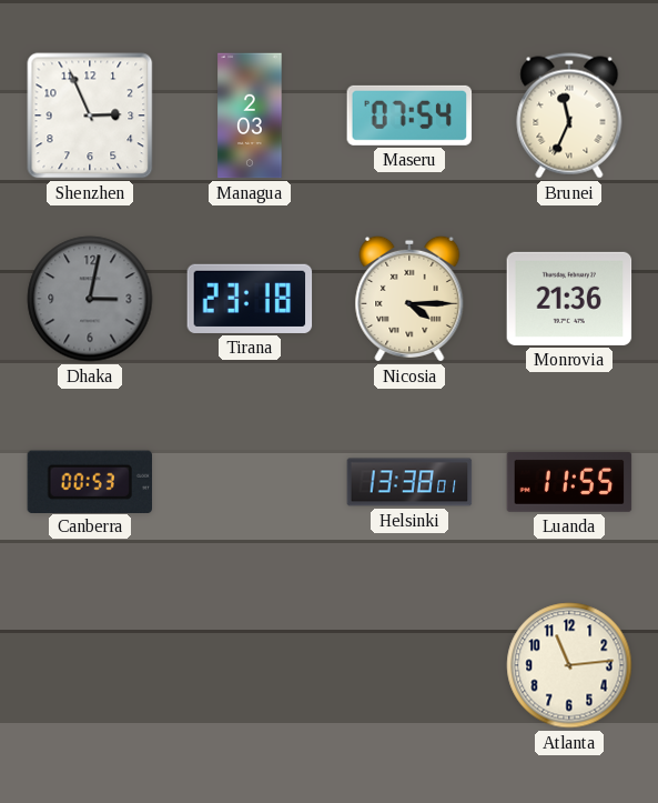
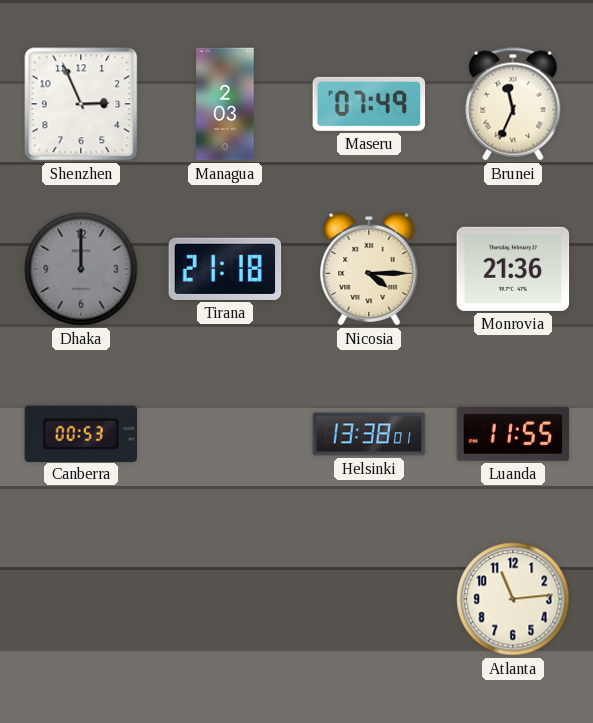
Maseru: 07:54 -> 07:49 (369, 104)
Dhaka: 3:02 -> 12:00 (81, 269)
Tirana: 23:18 -> 21:18 (225, 269)
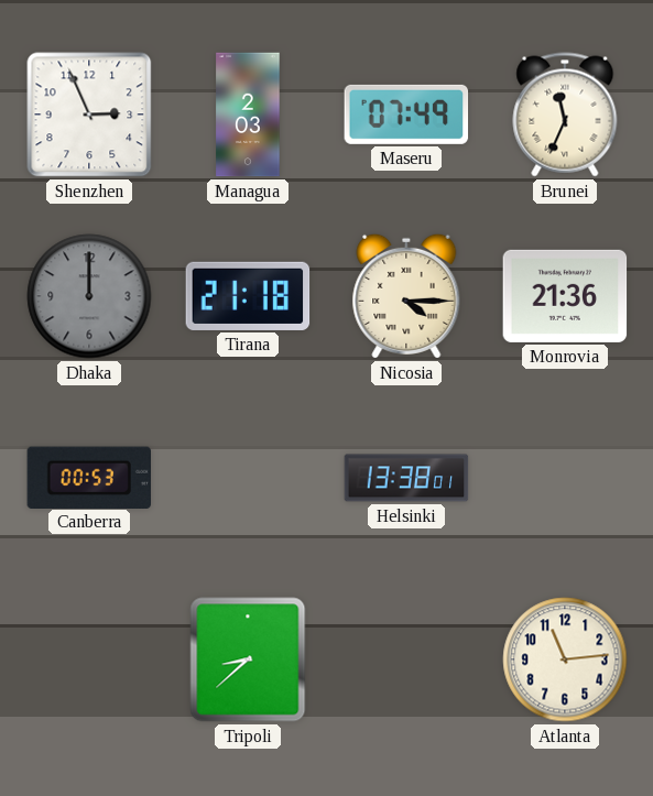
Luanda: 11:55 -> none (513, 434)
Tripoli: none -> 8:38 (248, 659)
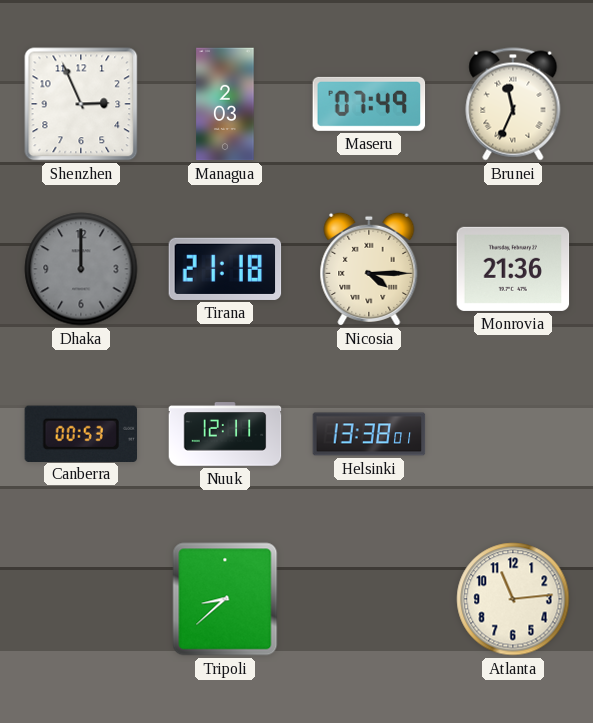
Nuuk: none -> 12:11 (225, 434)
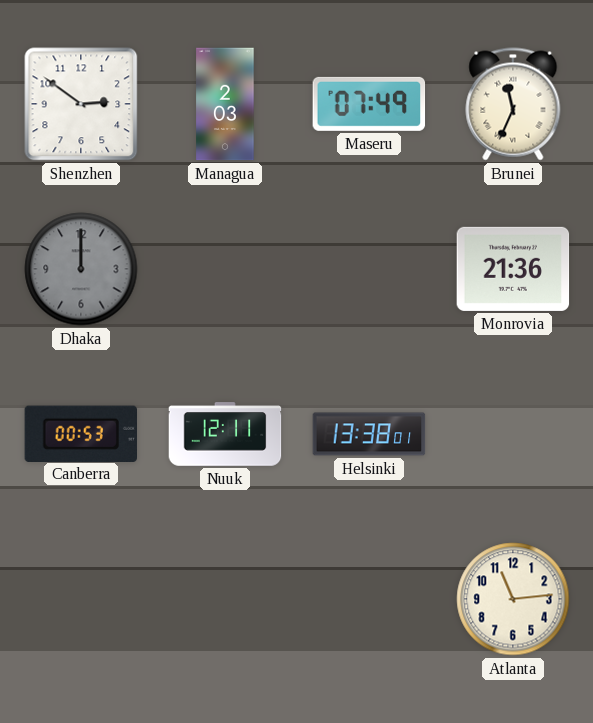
Shenzhen: 2:56 -> 2:51 (81, 104)
Tirana: 21:18 -> none (225, 269)
Nicosia: 4:15 -> none (369, 269)
Tripoli: 8:38 -> none (225, 599)
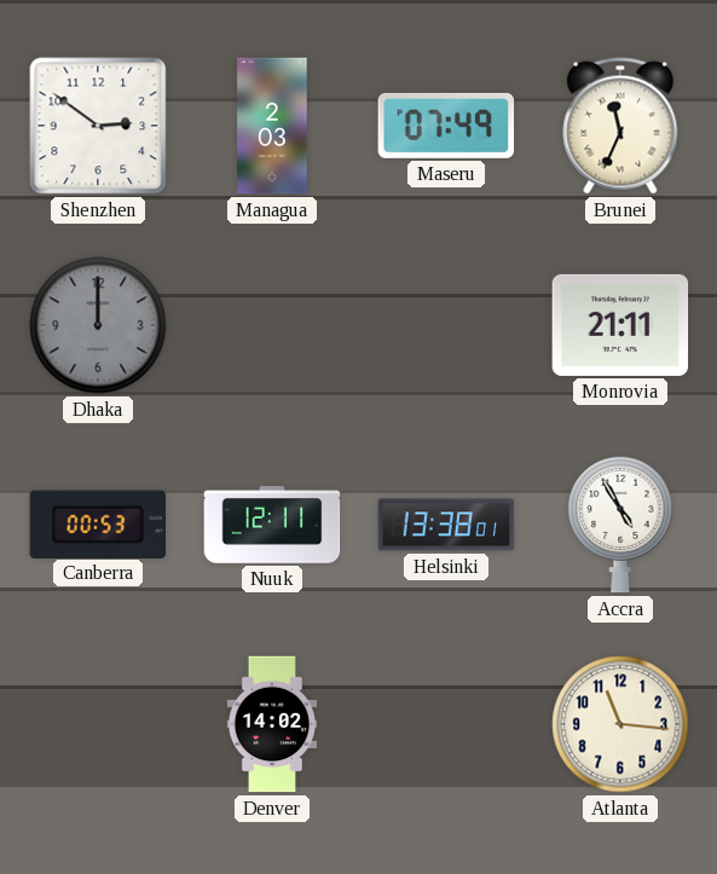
Monrovia: 21:36 -> 21:11 (620, 325)
Accra: none -> 4:55 (620, 525)
Denver: none -> 14:02 (272, 724)
Atlanta: 11:14 -> 11:16 (620, 724)
